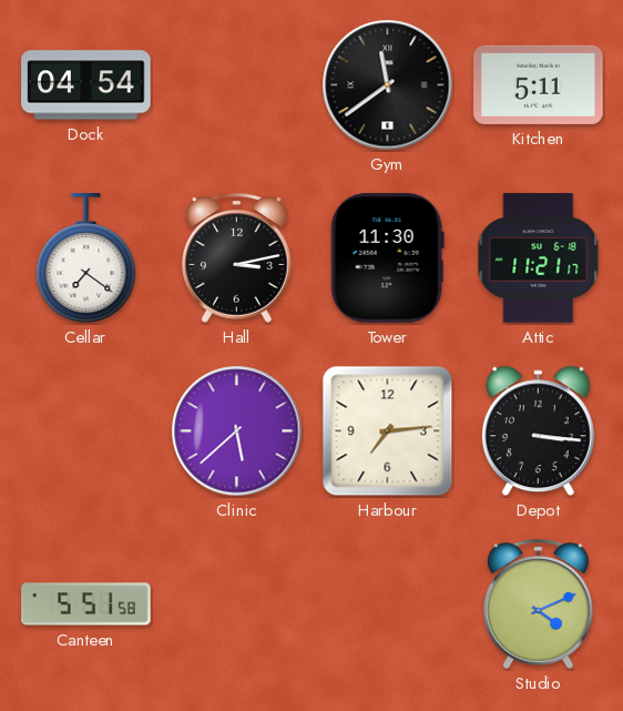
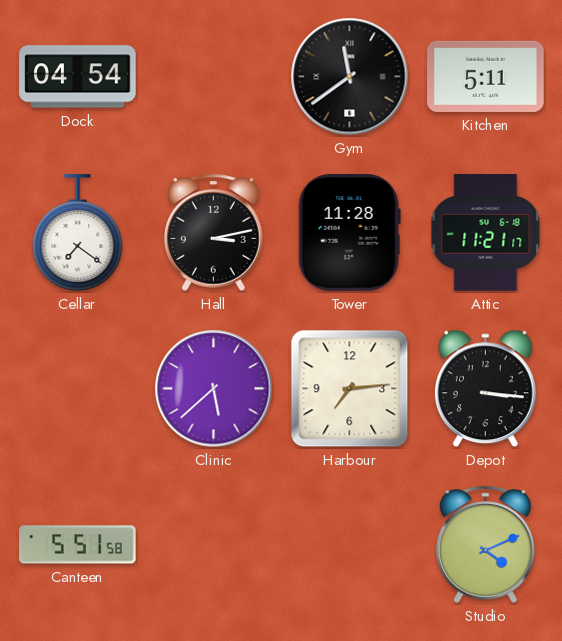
Tower: 11:30 -> 11:28 (349, 233)
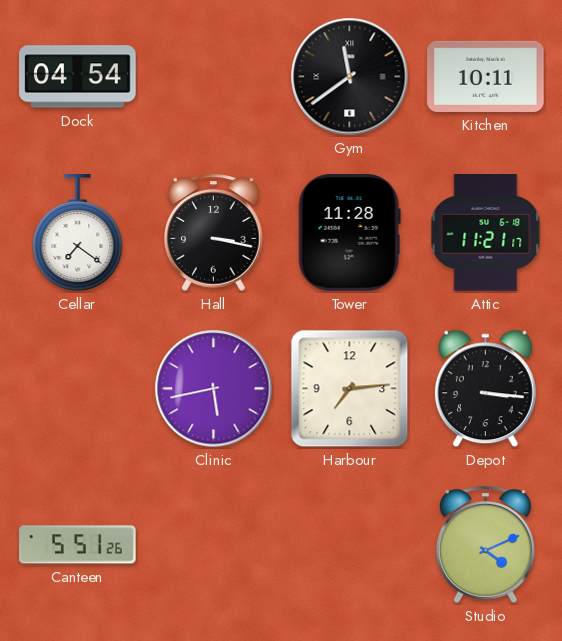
Kitchen: 5:11 -> 10:11 (486, 76)
Hall: 3:13 -> 3:17 (214, 232)
Clinic: 5:38 -> 5:43 (214, 389)
Canteen: 5:51:58 -> 5:51:26 (78, 545)
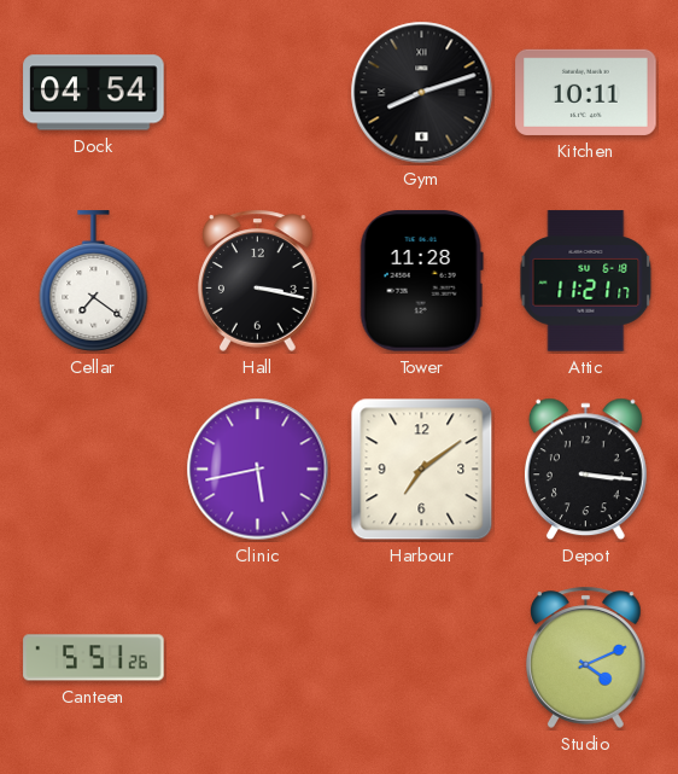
Gym: 11:39 -> 8:12 (422, 93)
Harbour: 7:14 -> 7:09 (422, 470)
